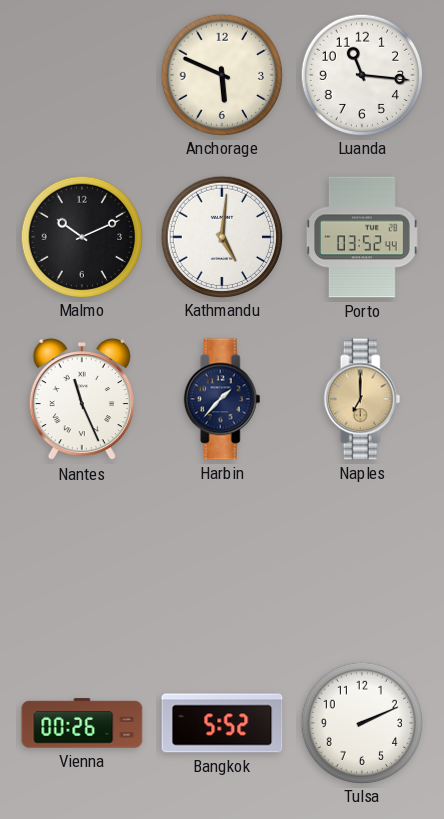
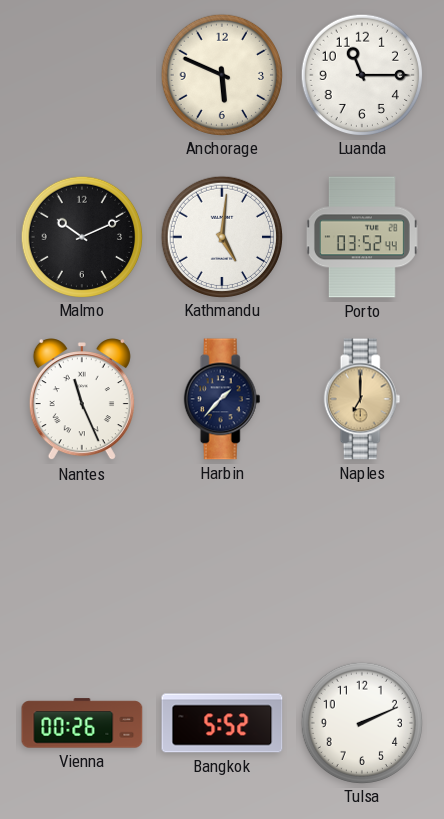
Luanda: 11:16 -> 11:15 (361, 74)
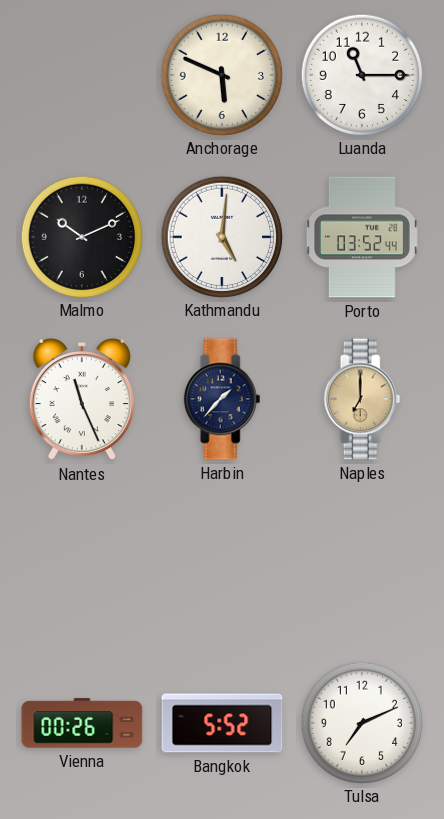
Tulsa: 2:11 -> 7:11 (361, 722)
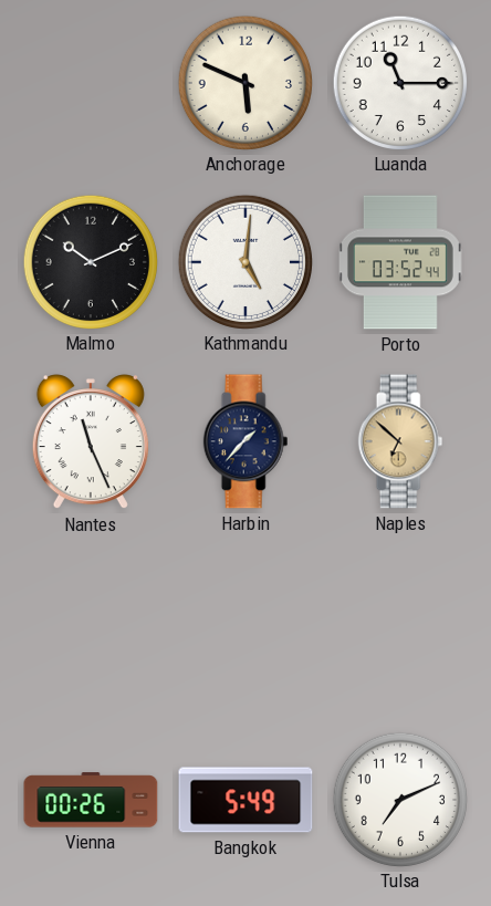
Naples: 7:00 -> 6:52 (400, 441)
Bangkok: 5:52 -> 5:49 (245, 800)
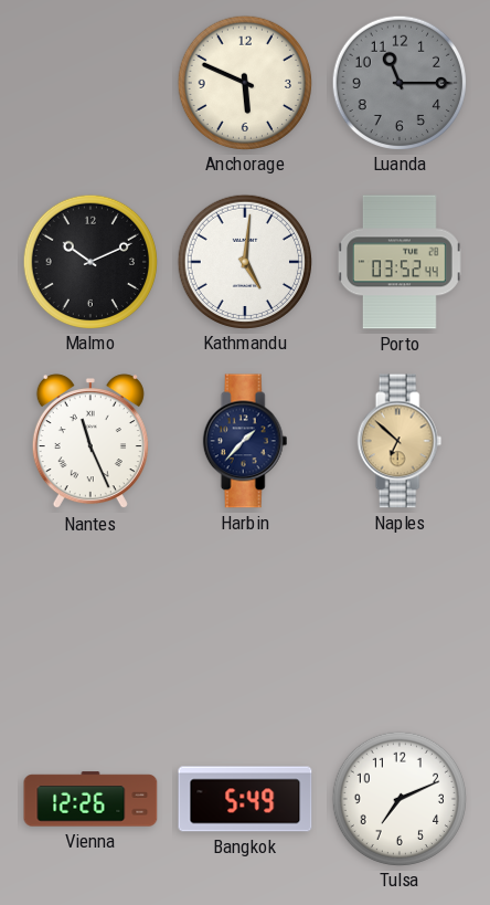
Luanda dial: white -> grey (398, 82)
Vienna: 00:26 -> 12:26 (90, 799)
